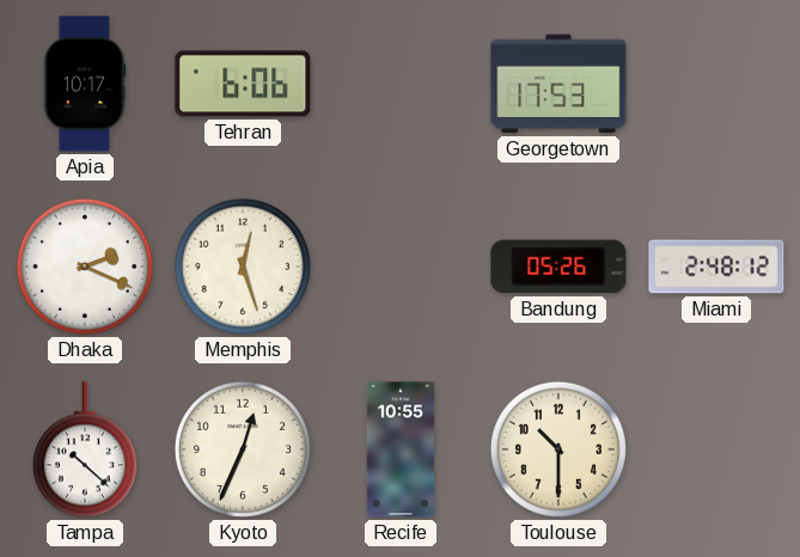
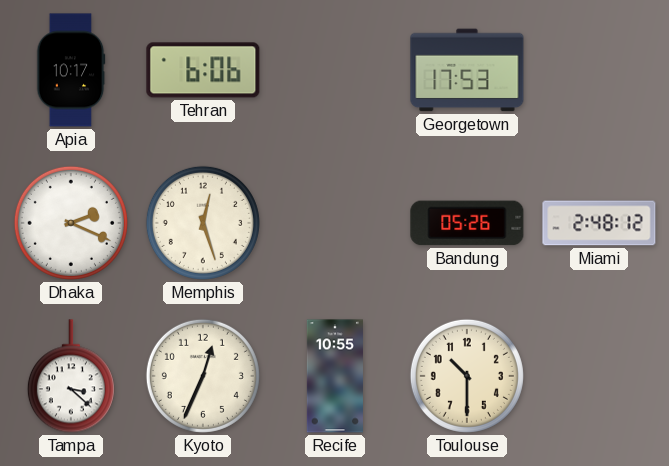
Tampa: 10:22 -> 3:22 (71, 376)
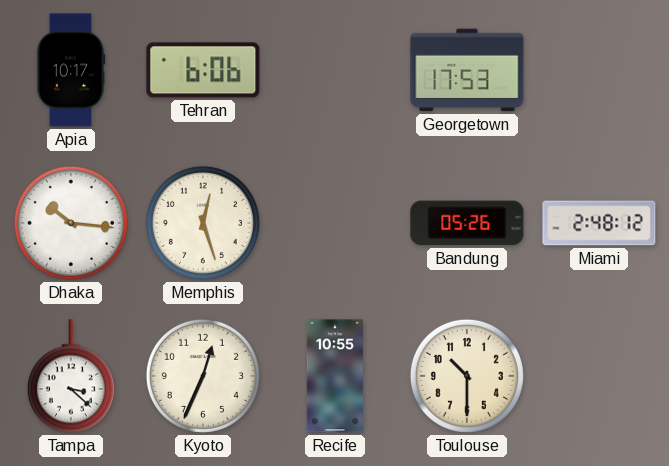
Dhaka: 2:19 -> 10:16 (71, 223)
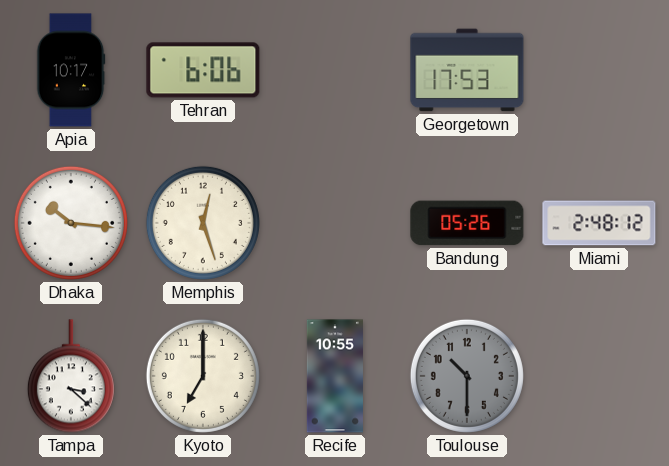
Kyoto: 12:34 -> 7:00 (203, 376)
Toulouse dial: cream -> grey (467, 376)
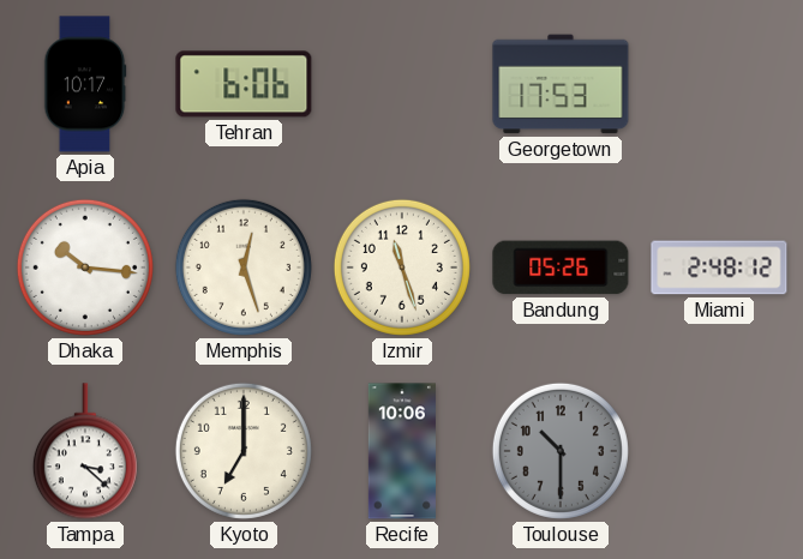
Izmir: none -> 11:27 (402, 268)
Recife: 10:55 -> 10:06 (402, 451)
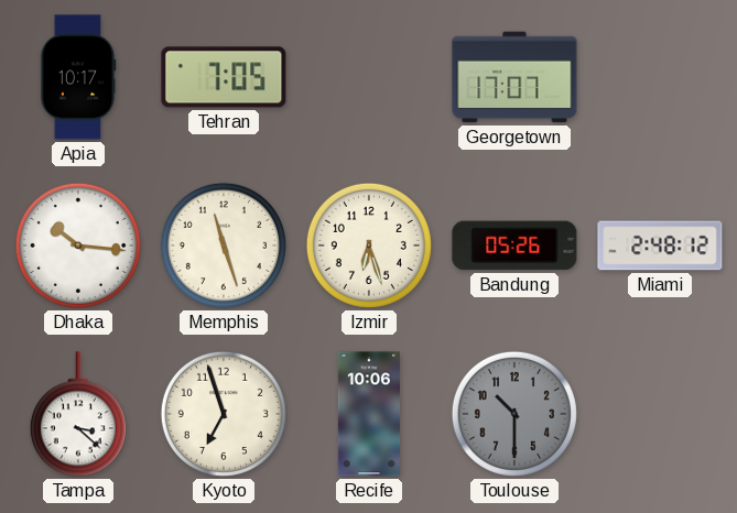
Tehran: 6:06 -> 7:05 (224, 77)
Georgetown: 17:53 -> 17:07 (514, 77)
Memphis: 12:27 -> 11:27 (224, 245)
Izmir: 11:27 -> 6:27 (369, 245)
Kyoto: 7:00 -> 6:57 (224, 414)
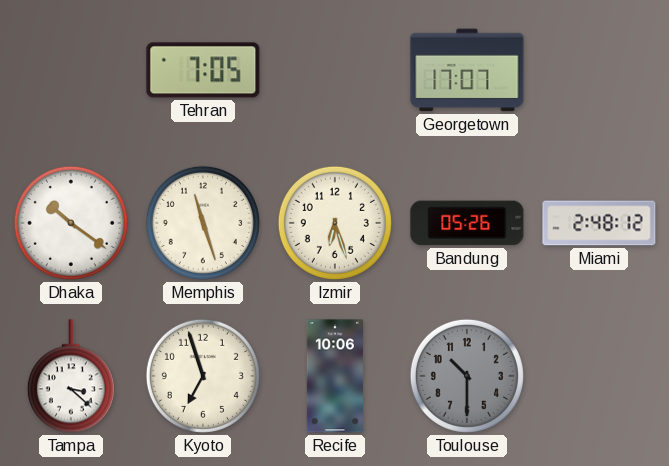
Apia: 10:17 -> none (78, 77)
Dhaka: 10:16 -> 10:21 (71, 223)
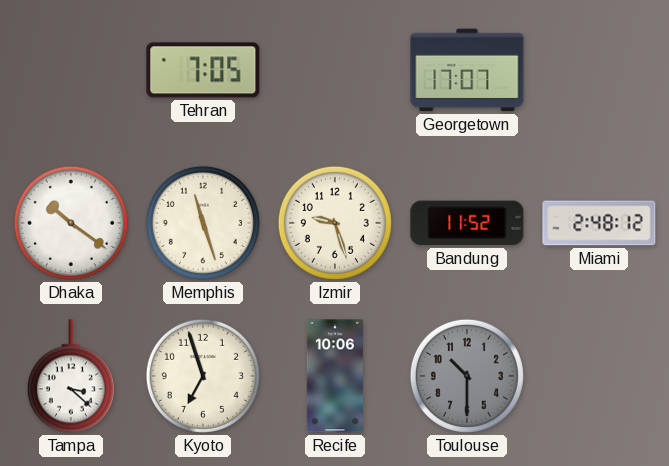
Izmir: 6:27 -> 9:27 (335, 223)
Bandung: 05:26 -> 11:52 (467, 223)
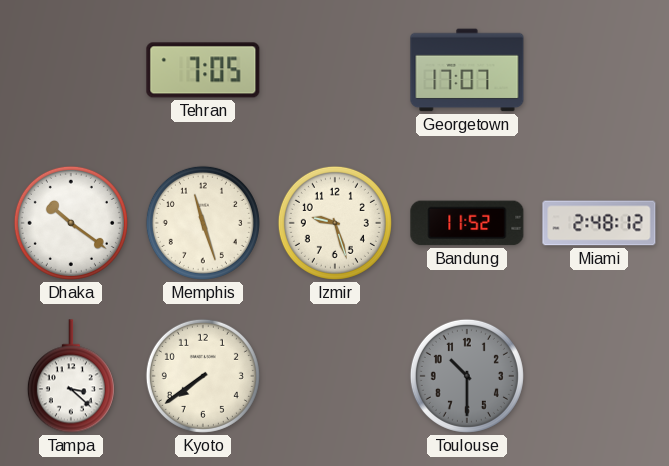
Kyoto: 6:57 -> 7:39 (203, 376)
Recife: 10:06 -> none (335, 376)
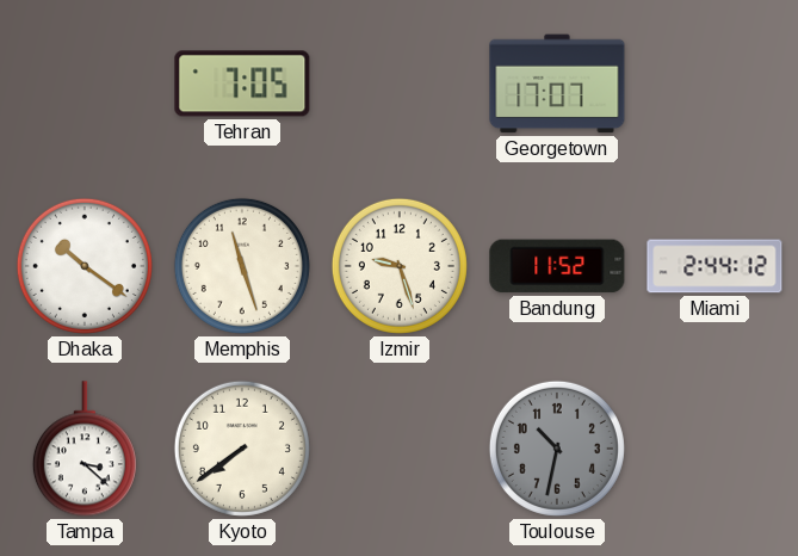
Miami: 2:48 -> 2:44 (715, 266)
Toulouse: 10:30 -> 10:32 (557, 449)
